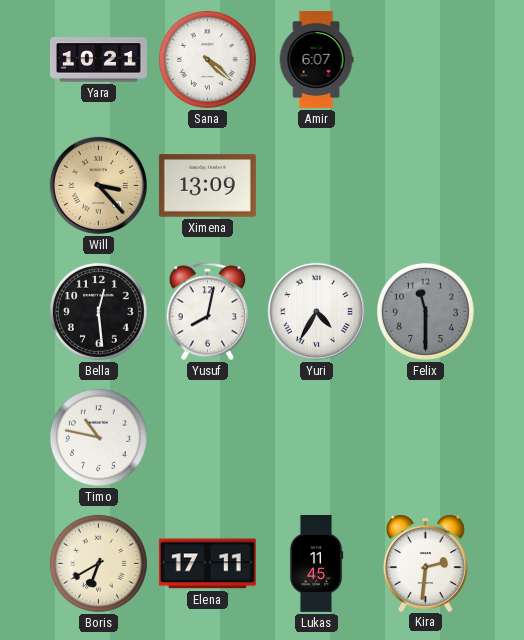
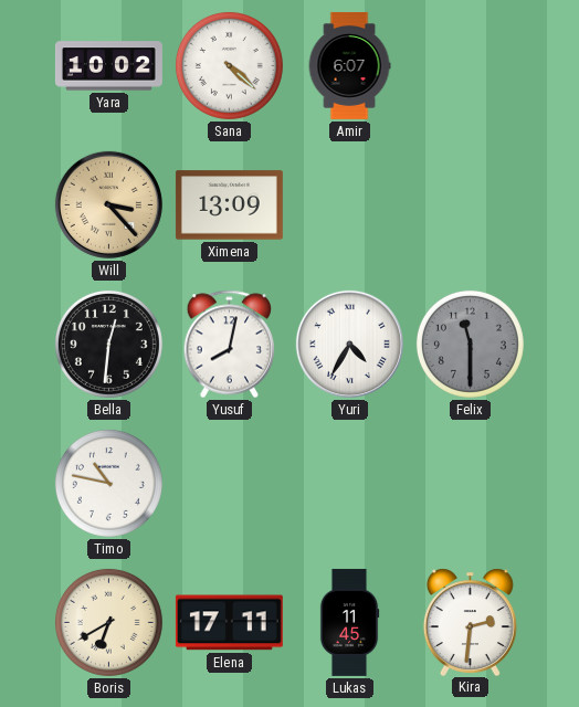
Yara: 10:21 -> 10:02 (108, 66)
Bella: 12:29 -> 12:31 (108, 344)
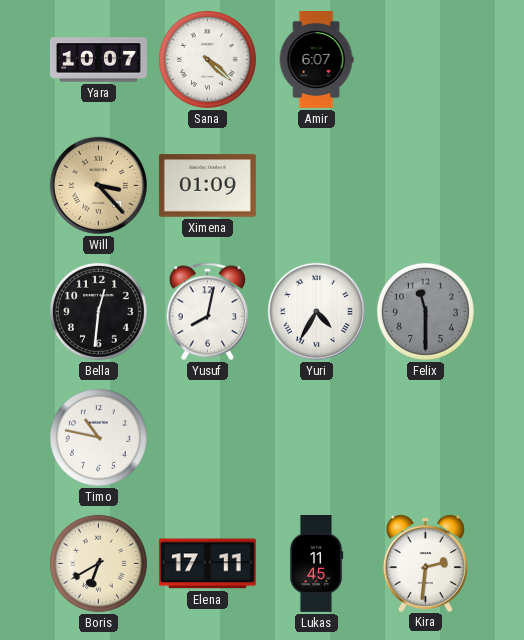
Yara: 10:02 -> 10:07 (98, 60)
Ximena: 13:09 -> 01:09 (207, 186)
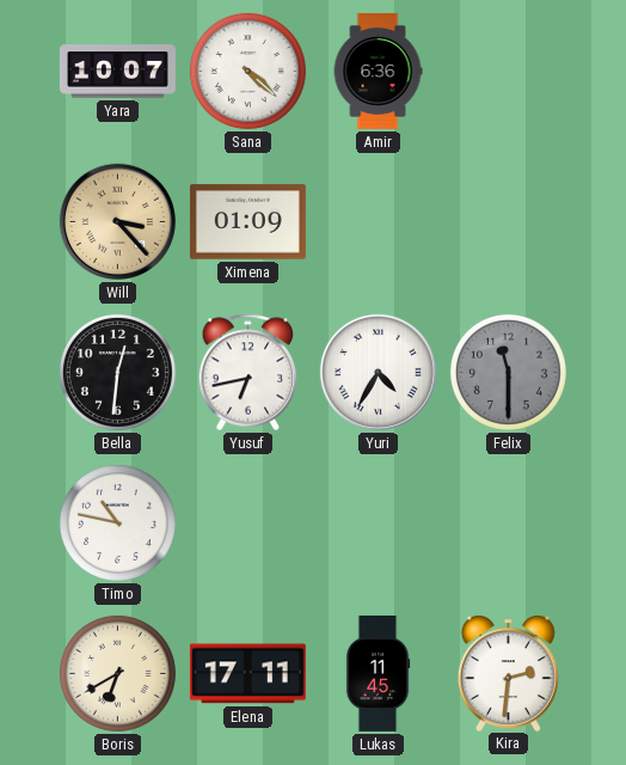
Amir: 6:07 -> 6:36 (378, 71)
Yusuf: 8:02 -> 6:43 (248, 373)
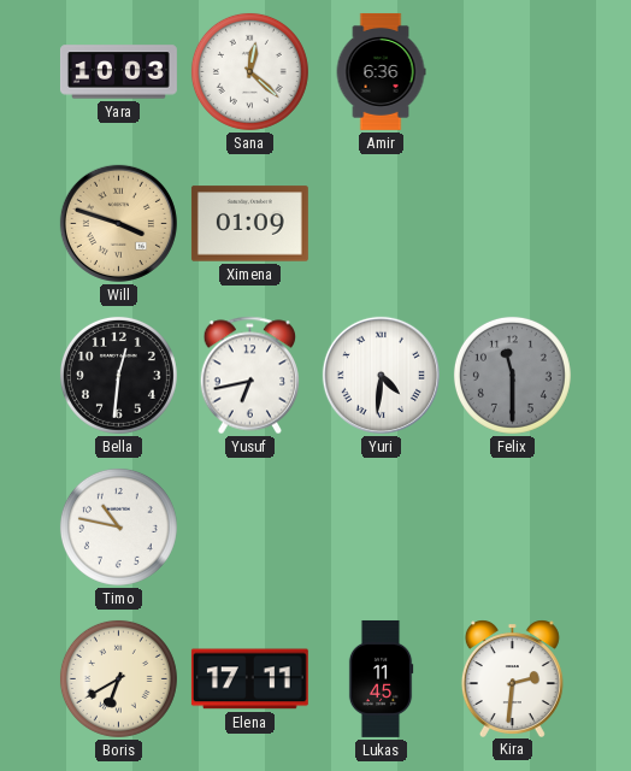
Yara: 10:07 -> 10:03 (118, 72)
Sana: 4:22 -> 12:22 (249, 71)
Will: 3:23 -> 3:48 (118, 223)
Yuri: 4:35 -> 4:31 (381, 375)
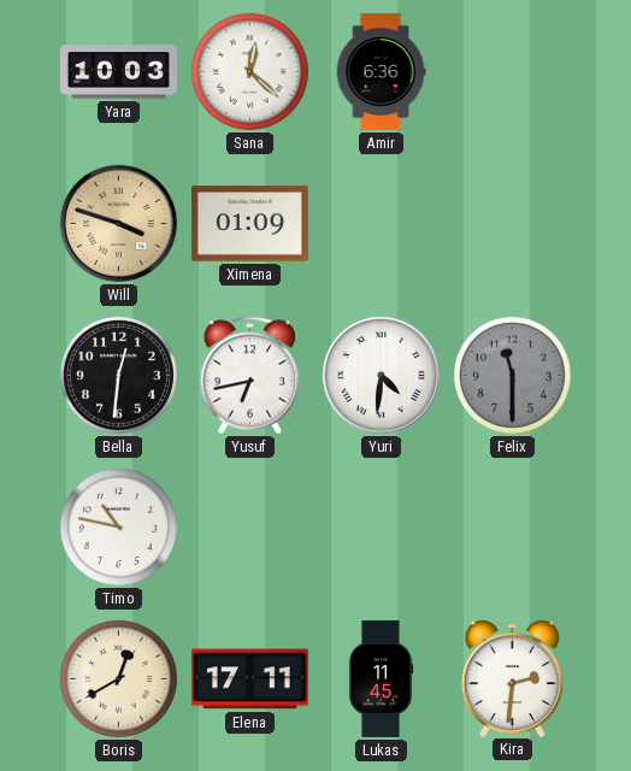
Boris: 6:40 -> 12:40 (118, 678)
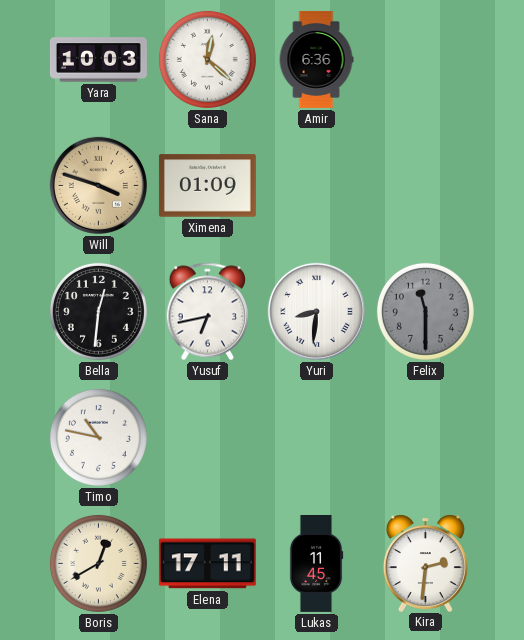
Yuri: 4:31 -> 8:31 (316, 311)
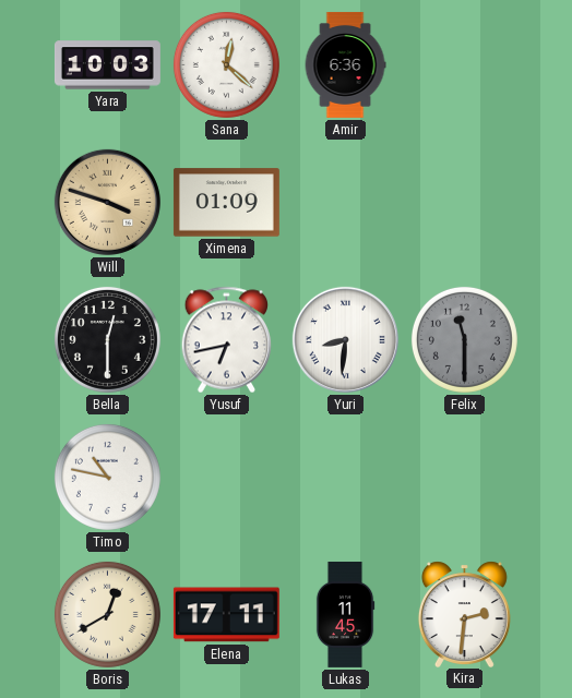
Bella: 12:31 -> 12:30 (107, 339)
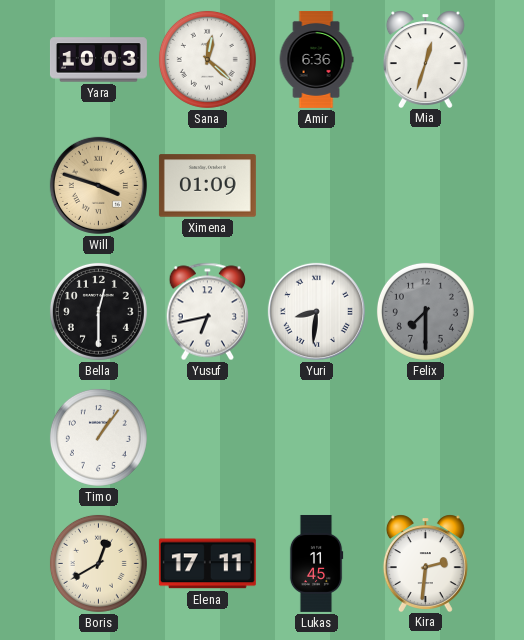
Mia: none -> 12:33 (425, 59)
Felix: 11:30 -> 7:30 (425, 311)
Timo: 10:47 -> 1:06 (98, 437)
